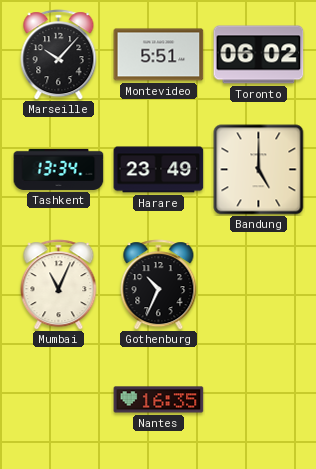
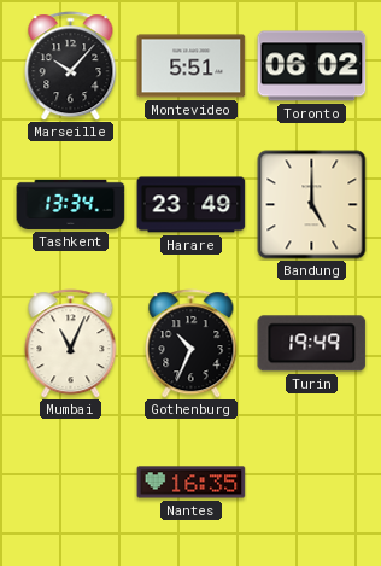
Turin: none -> 19:49 (312, 344)
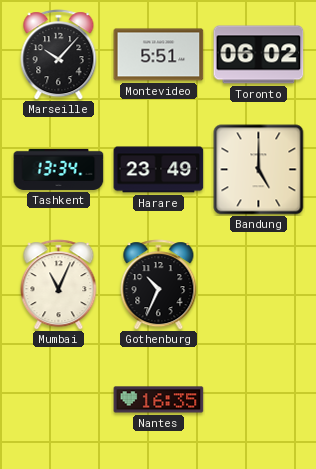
Turin: 19:49 -> none (312, 344)
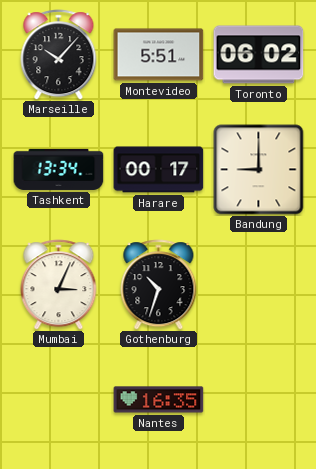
Harare: 23:49 -> 00:17 (159, 170)
Bandung: 5:00 -> 9:00 (259, 170)
Mumbai: 11:04 -> 3:04 (59, 285)
Gothenburg: 10:34 -> 10:33 (159, 285)
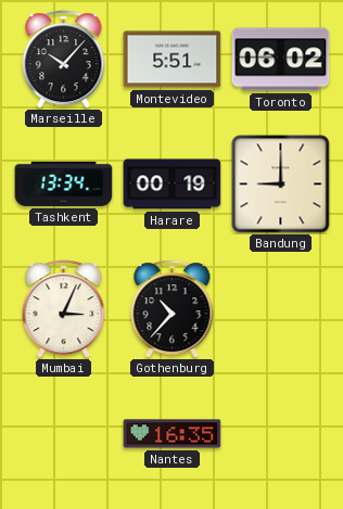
Harare: 00:17 -> 00:19 (173, 184)
Gothenburg: 10:33 -> 10:37 (173, 309)
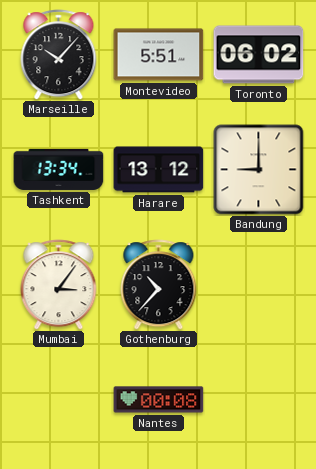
Harare: 00:19 -> 13:12 (159, 170)
Mumbai: 3:04 -> 3:06 (59, 285)
Nantes: 16:35 -> 00:08 (159, 400)
